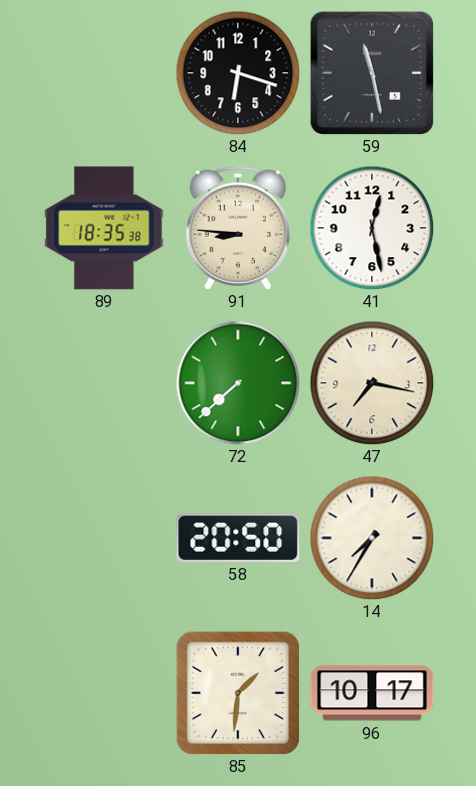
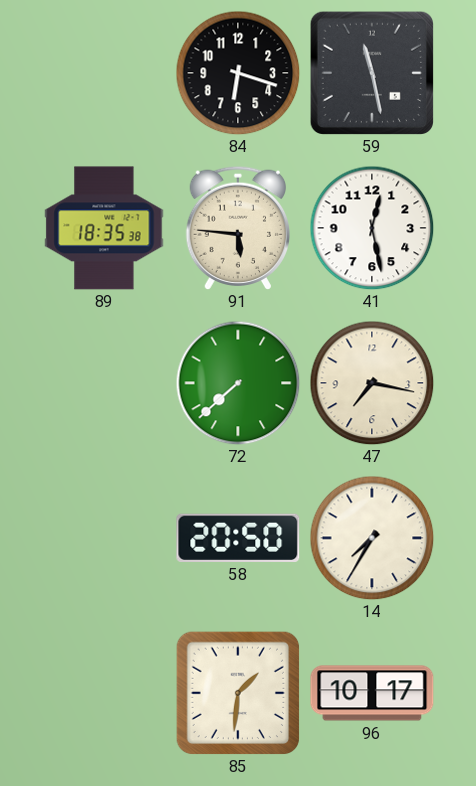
91: 8:46 -> 5:46 (237, 227)
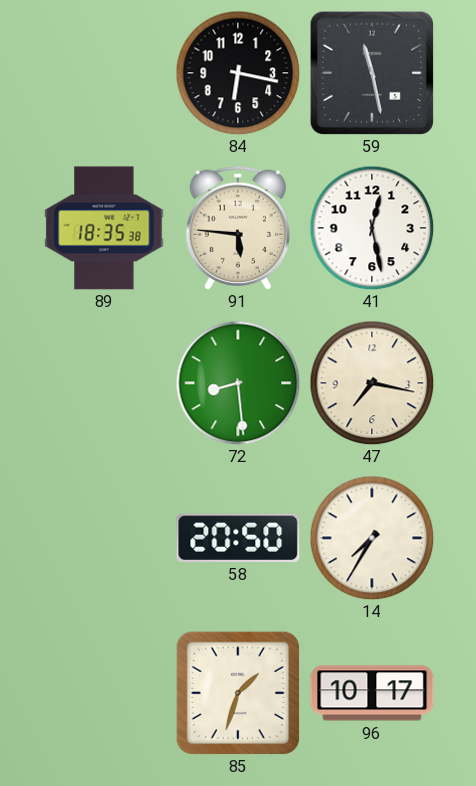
84: 6:18 -> 6:17 (238, 73)
72: 7:38 -> 8:29 (238, 383)
85: 1:31 -> 1:33 (238, 693)
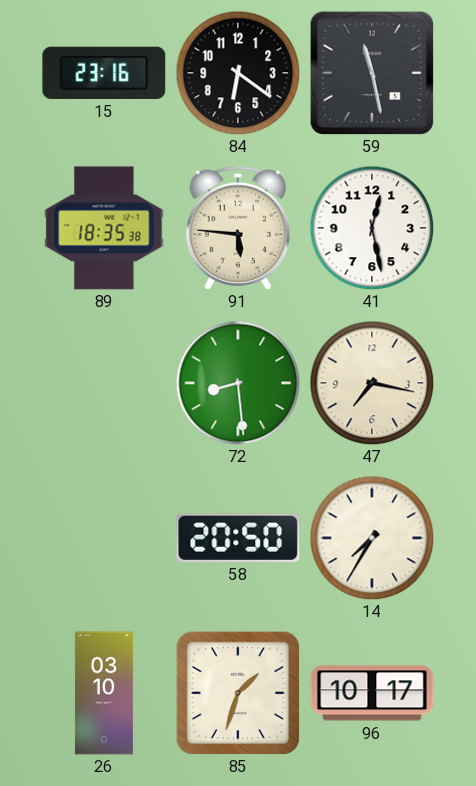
15: none -> 23:16 (104, 73)
84: 6:17 -> 6:21 (238, 73)
26: none -> 03:10 (104, 693)
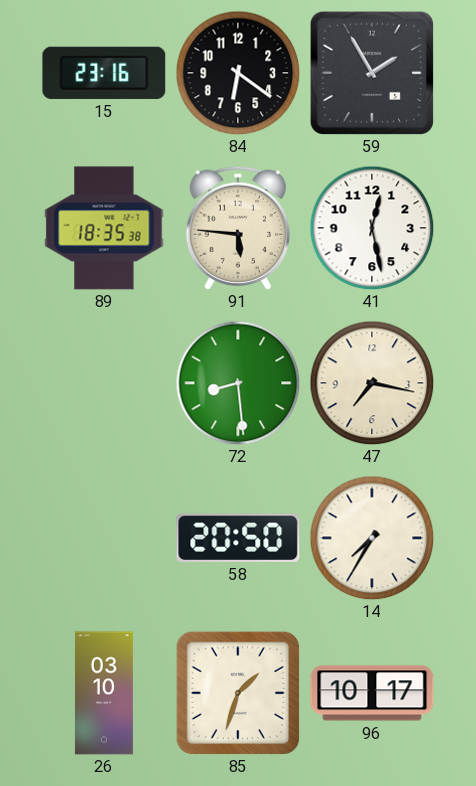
59: 11:28 -> 1:55 (371, 72)
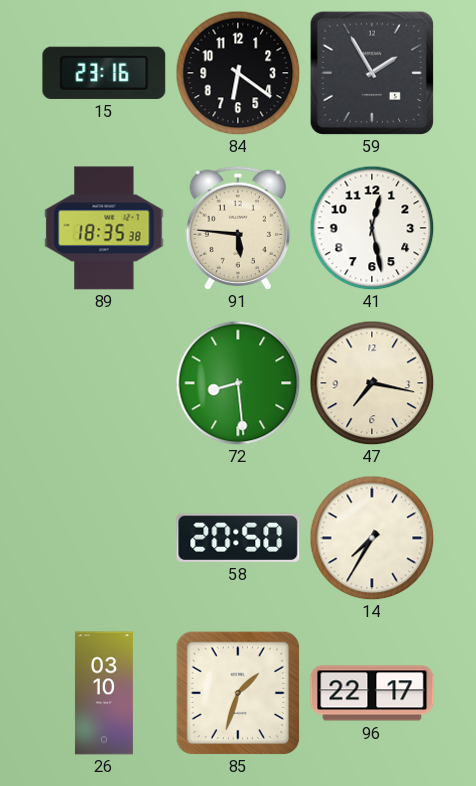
96: 10:17 -> 22:17 (372, 693)
